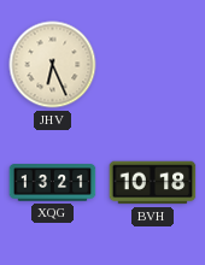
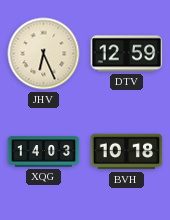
DTV: none -> 12:59 (127, 54)
XQG: 13:21 -> 14:03 (44, 152)
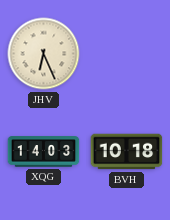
DTV: 12:59 -> none (127, 54)
